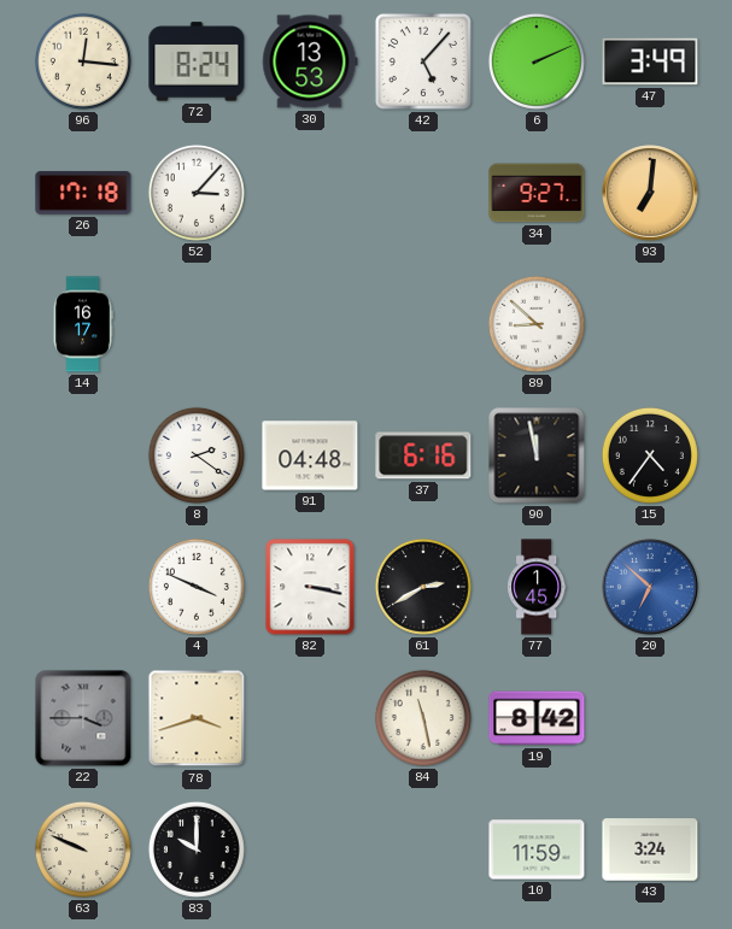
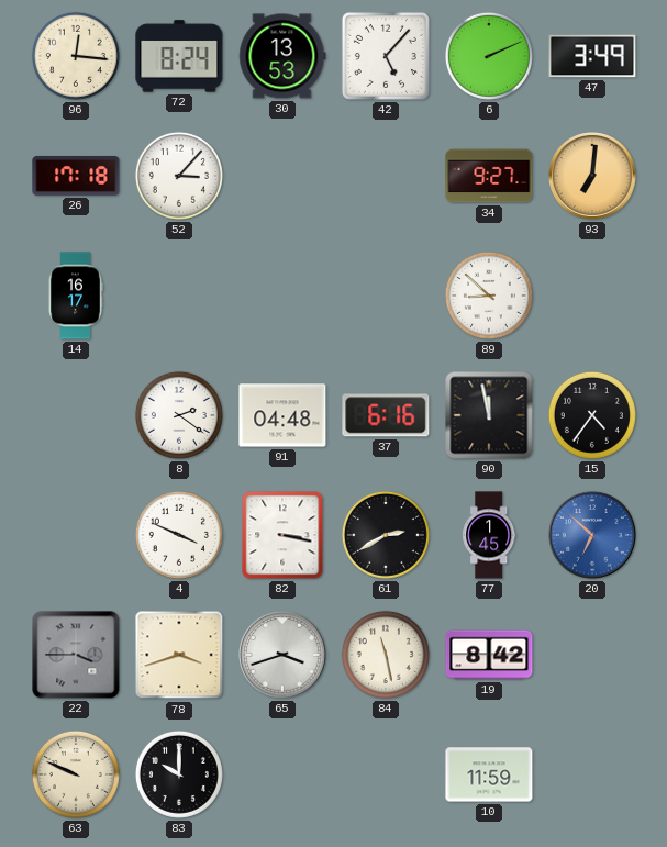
65: none -> 3:42 (282, 655)
43: 3:24 -> none (650, 849)
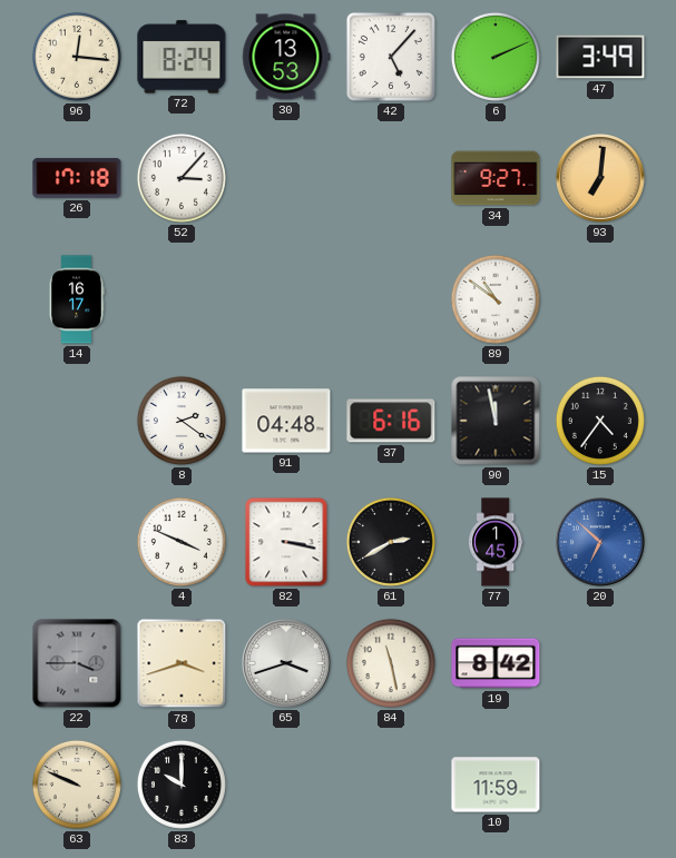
89: 8:52 -> 10:51 (496, 299)
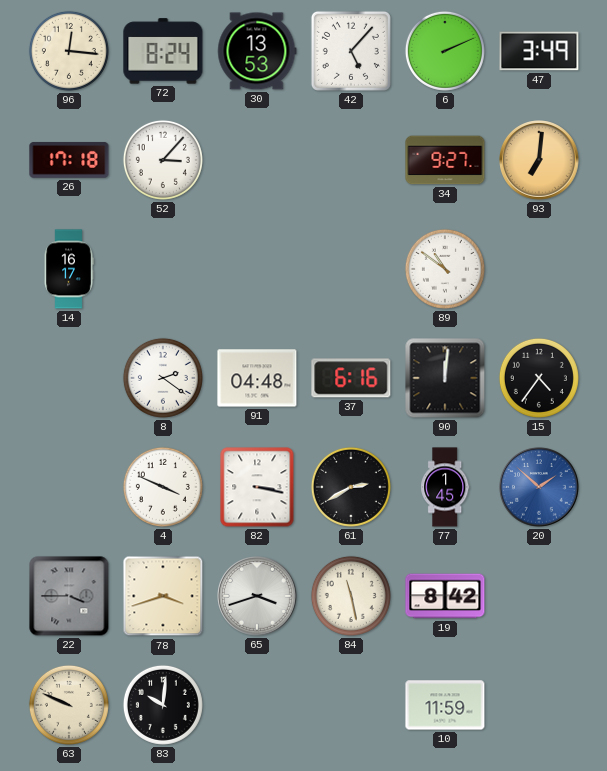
90: 11:58 -> 12:01 (445, 378)
20: 6:52 -> 1:52 (539, 487)
83: 10:00 -> 10:01 (163, 705)
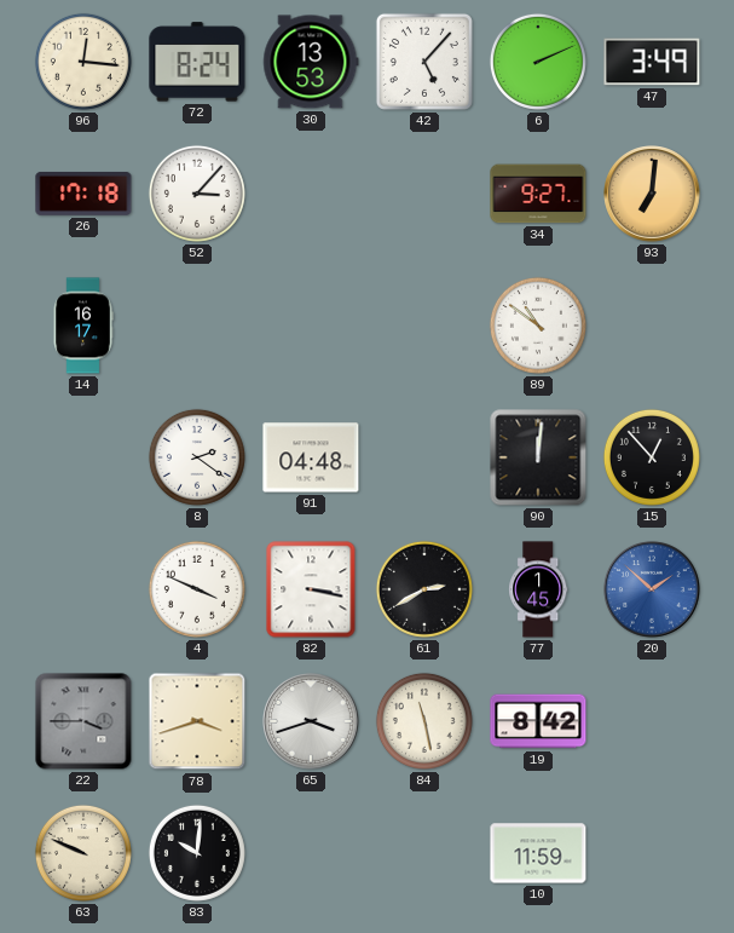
37: 6:16 -> none (351, 378)
15: 4:36 -> 12:53 (652, 457)
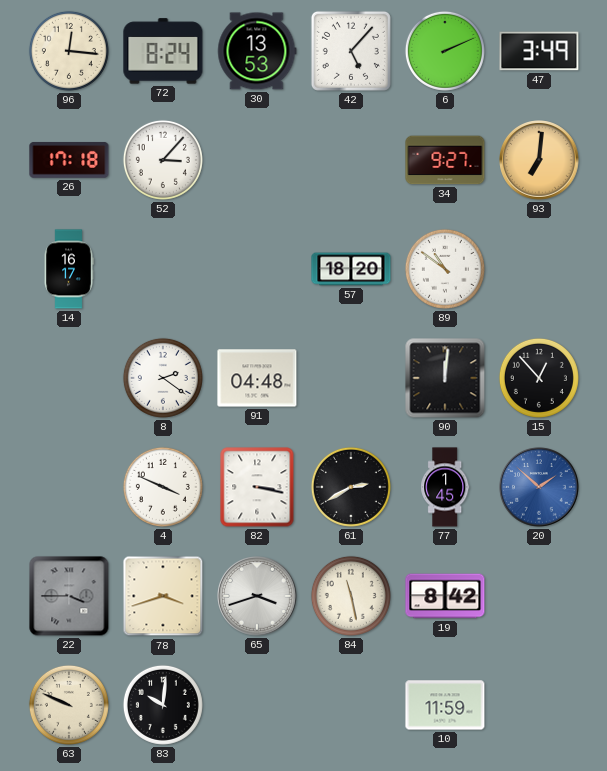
57: none -> 18:20 (351, 269)
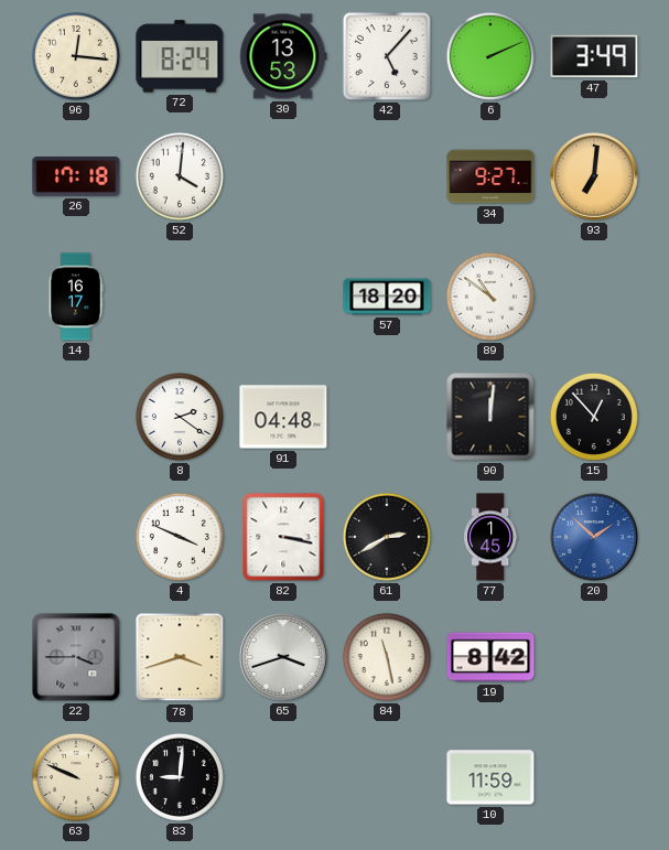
52: 3:07 -> 4:01 (180, 176)
83: 10:01 -> 9:01 (180, 777)
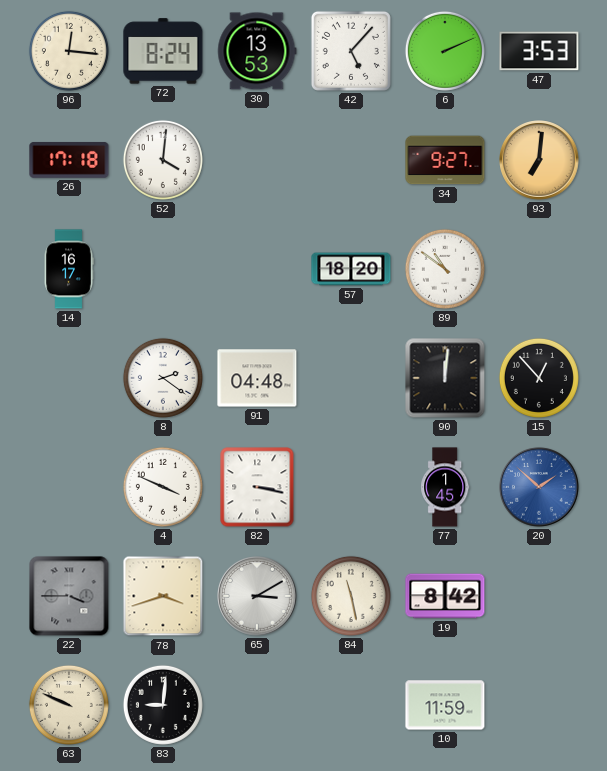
47: 3:49 -> 3:53 (539, 51)
61: 2:40 -> none (387, 537)
65: 3:42 -> 3:10 (257, 596)
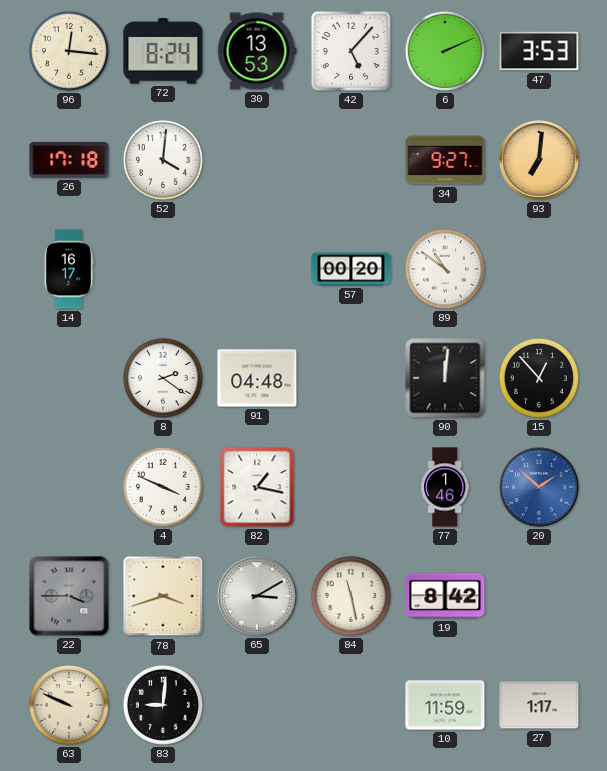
57: 18:20 -> 00:20 (351, 269)
82: 3:17 -> 1:17 (257, 487)
77: 1:45 -> 1:46 (445, 487)
27: none -> 1:17 (539, 705)
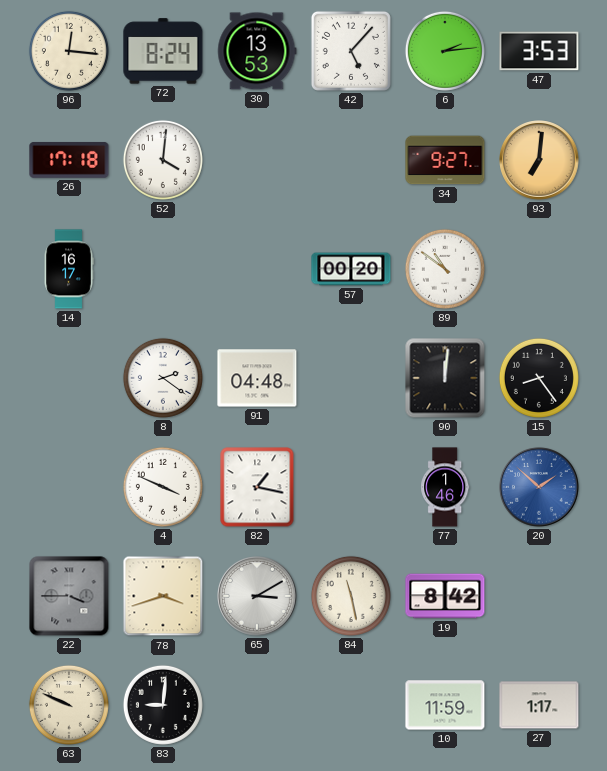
6: 2:11 -> 2:14 (445, 51)
15: 12:53 -> 8:24 (539, 378)
